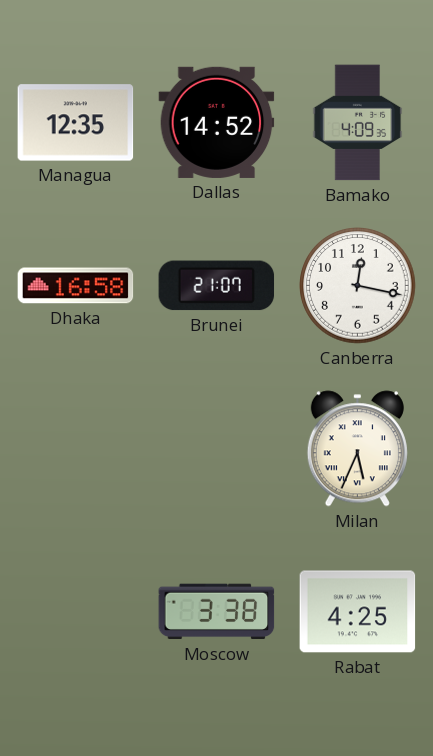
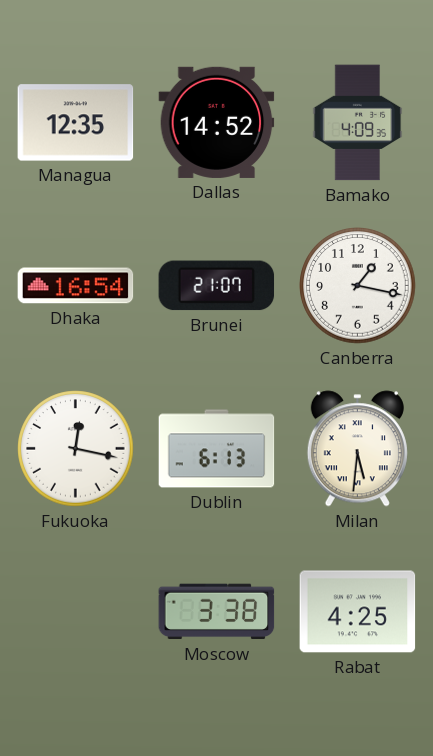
Dhaka: 16:58 -> 16:54 (76, 286)
Canberra: 12:17 -> 1:17 (358, 286)
Fukuoka: none -> 12:17 (76, 449)
Dublin: none -> 6:13 (217, 449)
Milan: 5:34 -> 5:31 (357, 449)
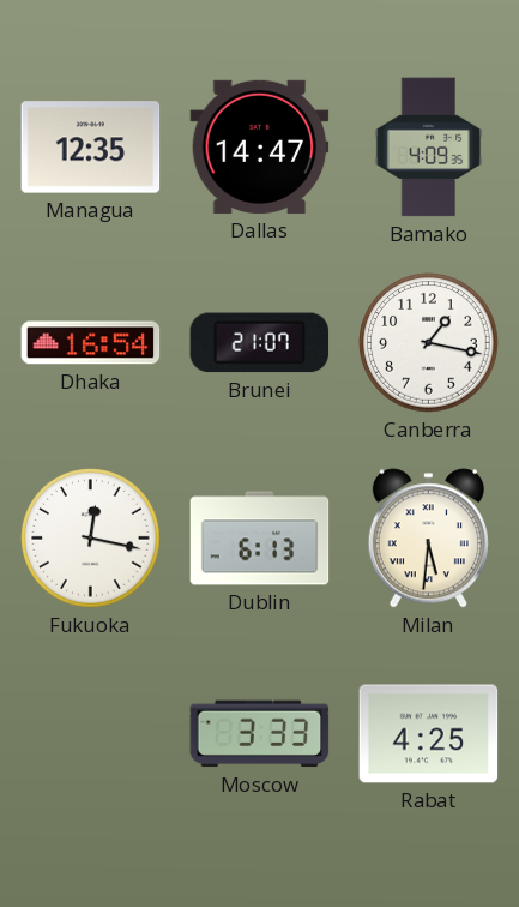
Dallas: 14:52 -> 14:47 (260, 146)
Moscow: 3:38 -> 3:33 (260, 734)
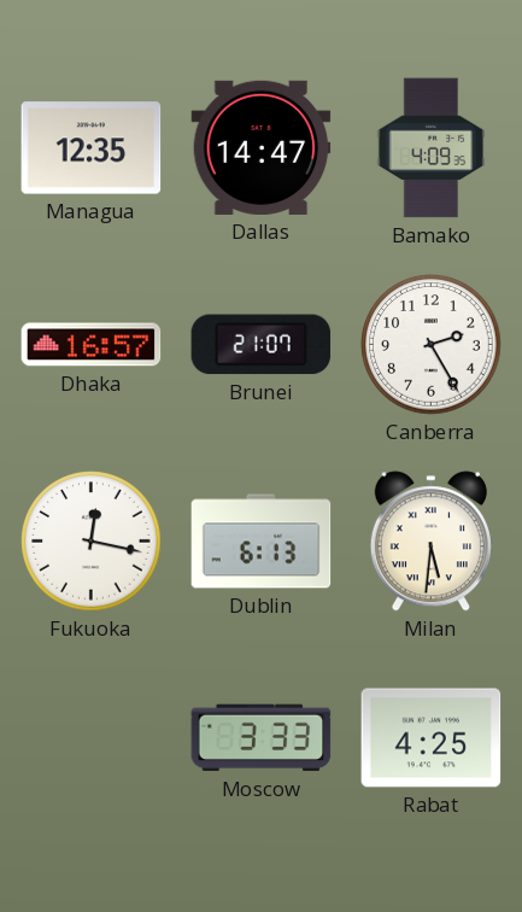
Dhaka: 16:54 -> 16:57 (92, 345)
Canberra: 1:17 -> 2:25 (432, 345)
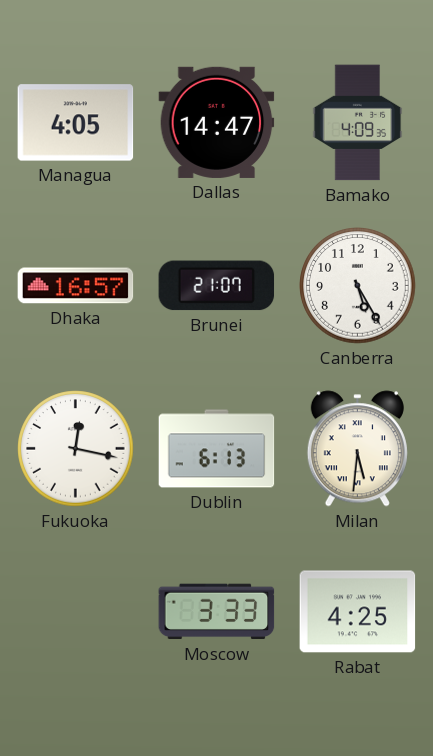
Managua: 12:35 -> 4:05 (76, 123)
Canberra: 2:25 -> 5:25 (358, 286)
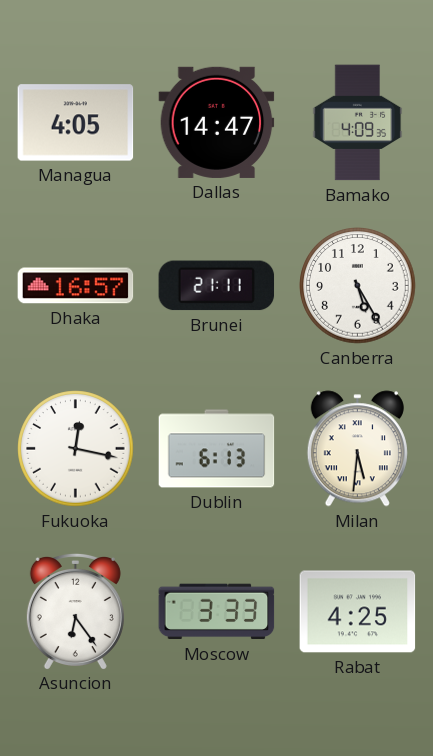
Brunei: 21:07 -> 21:11 (217, 286)
Asuncion: none -> 6:24 (75, 611)
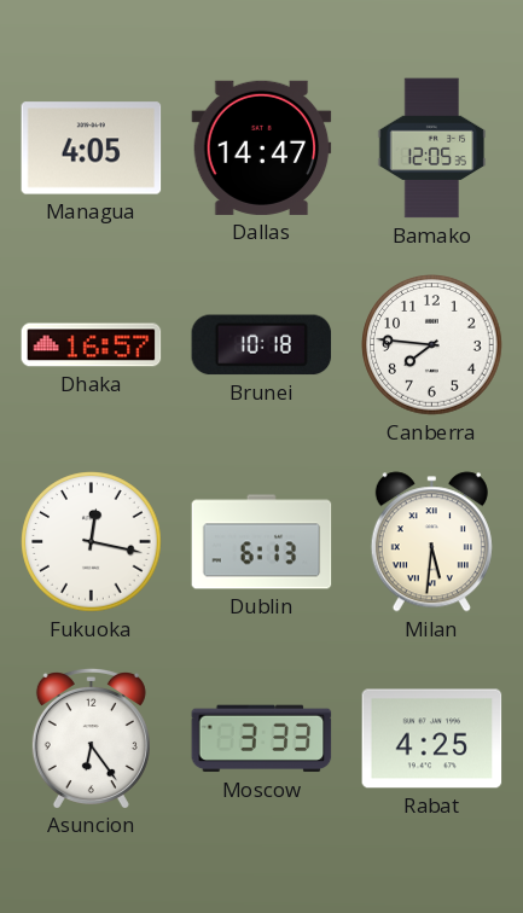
Bamako: 4:09 -> 12:05 (432, 149)
Brunei: 21:11 -> 10:18 (262, 345)
Canberra: 5:25 -> 7:46 (432, 345)
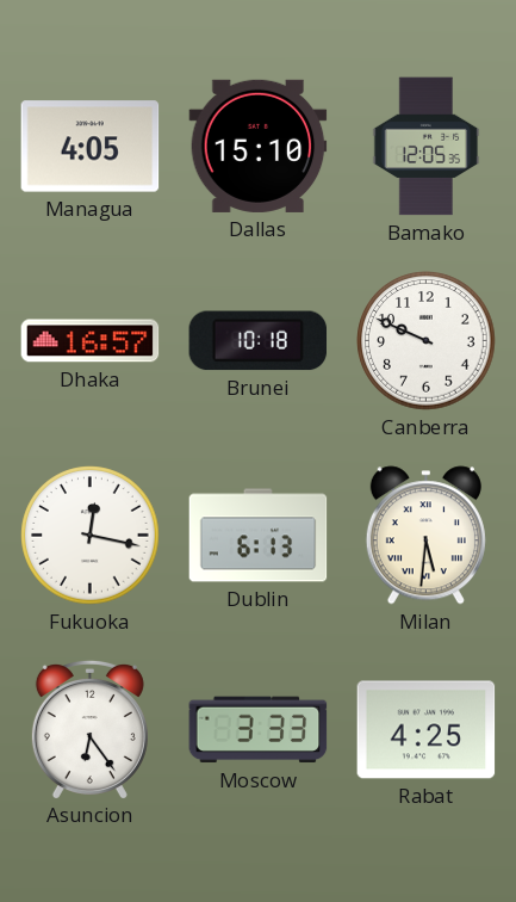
Dallas: 14:47 -> 15:10 (259, 146)
Canberra: 7:46 -> 9:49 (427, 341)
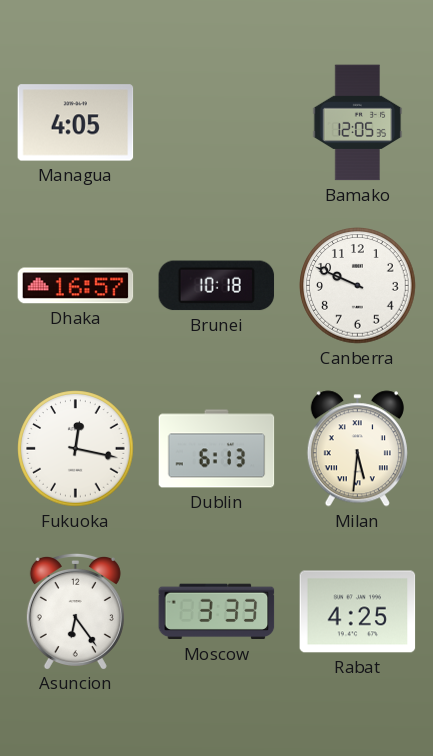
Dallas: 15:10 -> none (259, 146)
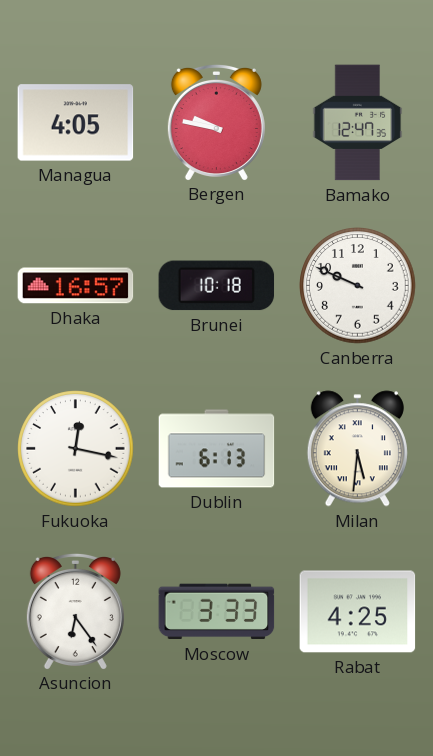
Bergen: none -> 9:47 (216, 122)
Bamako: 12:05 -> 12:47 (358, 123)
